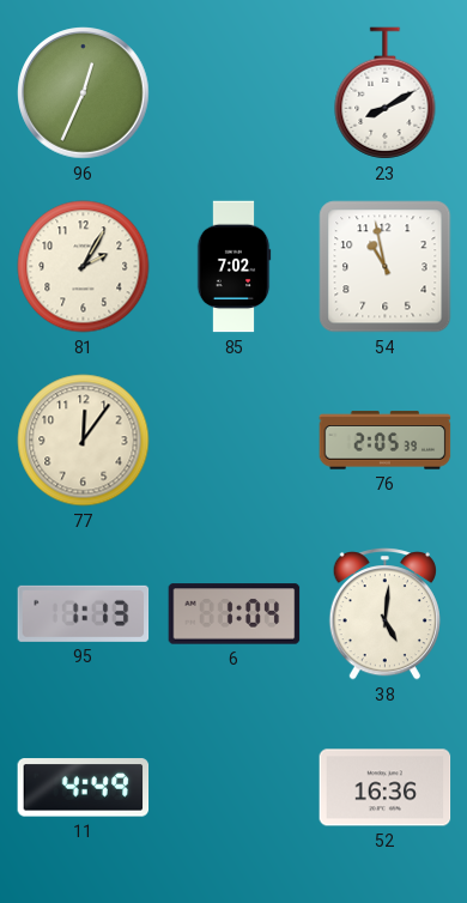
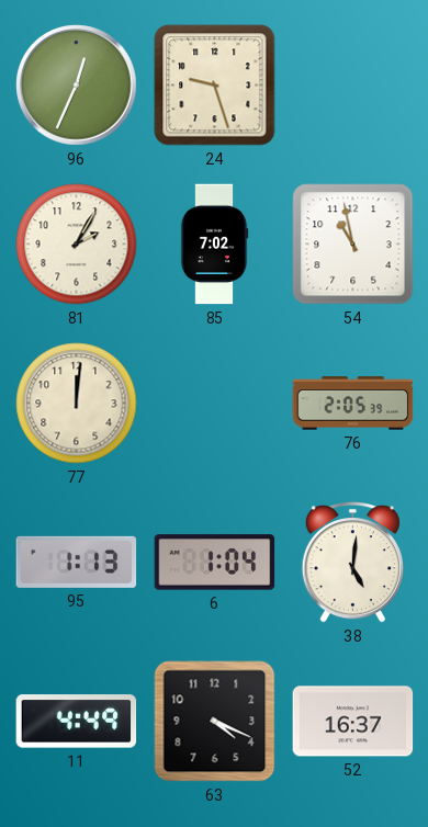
24: none -> 9:27 (215, 86)
23: 8:10 -> none (386, 93)
77: 12:06 -> 12:01 (77, 404)
63: none -> 4:19 (215, 722)
52: 16:36 -> 16:37 (353, 722)
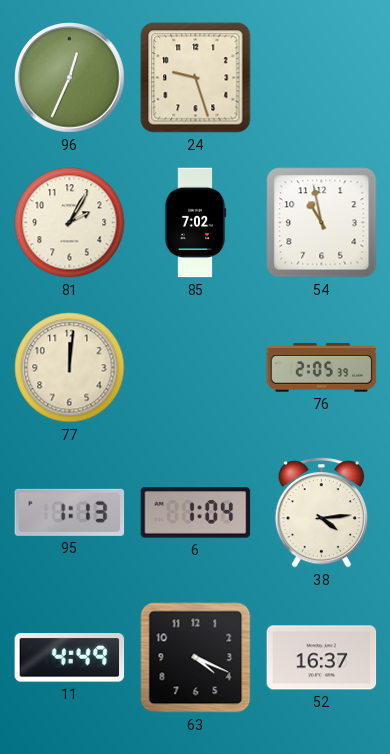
38: 5:01 -> 4:14 (321, 513)
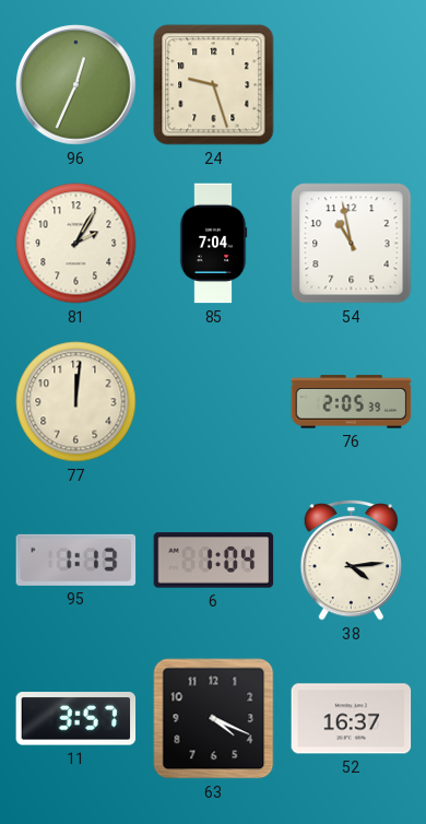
85: 7:02 -> 7:04 (213, 244)
11: 4:49 -> 3:57 (76, 719)
